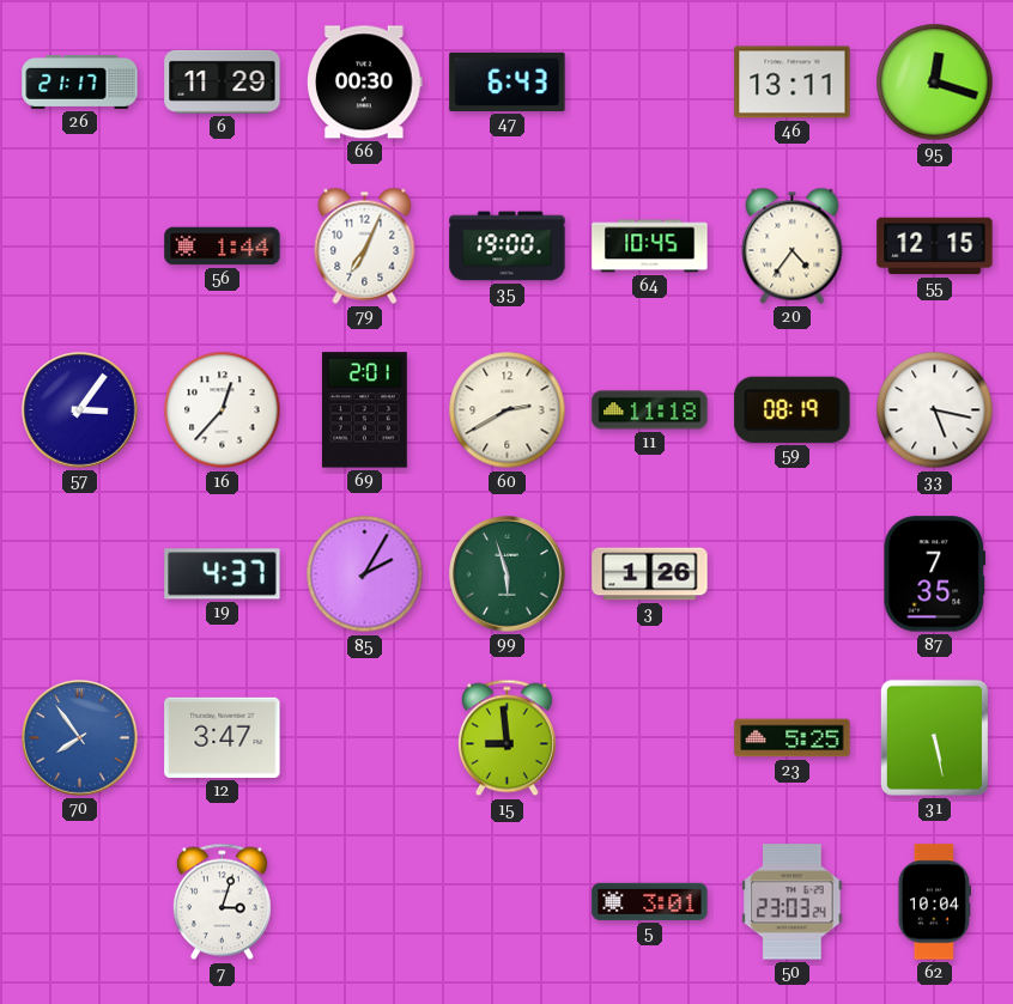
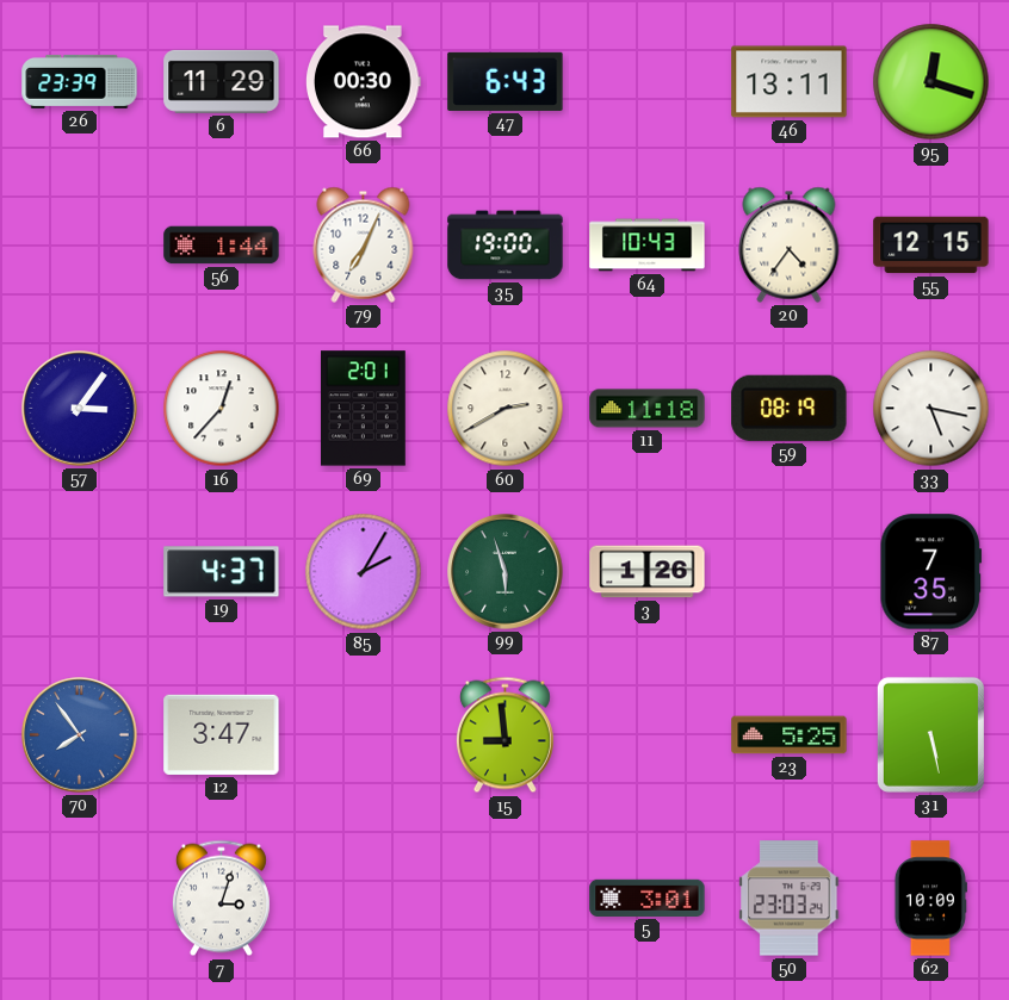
26: 21:17 -> 23:39 (80, 81)
64: 10:45 -> 10:43 (648, 246)
62: 10:04 -> 10:09 (930, 899)
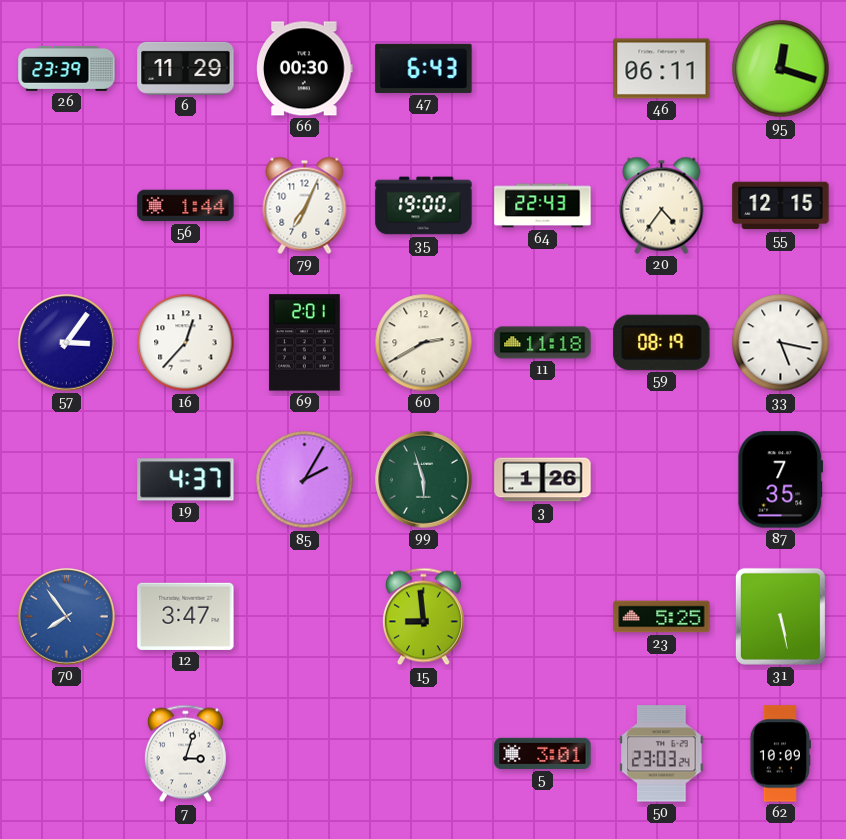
46: 13:11 -> 06:11 (662, 69)
64: 10:43 -> 22:43 (543, 206)
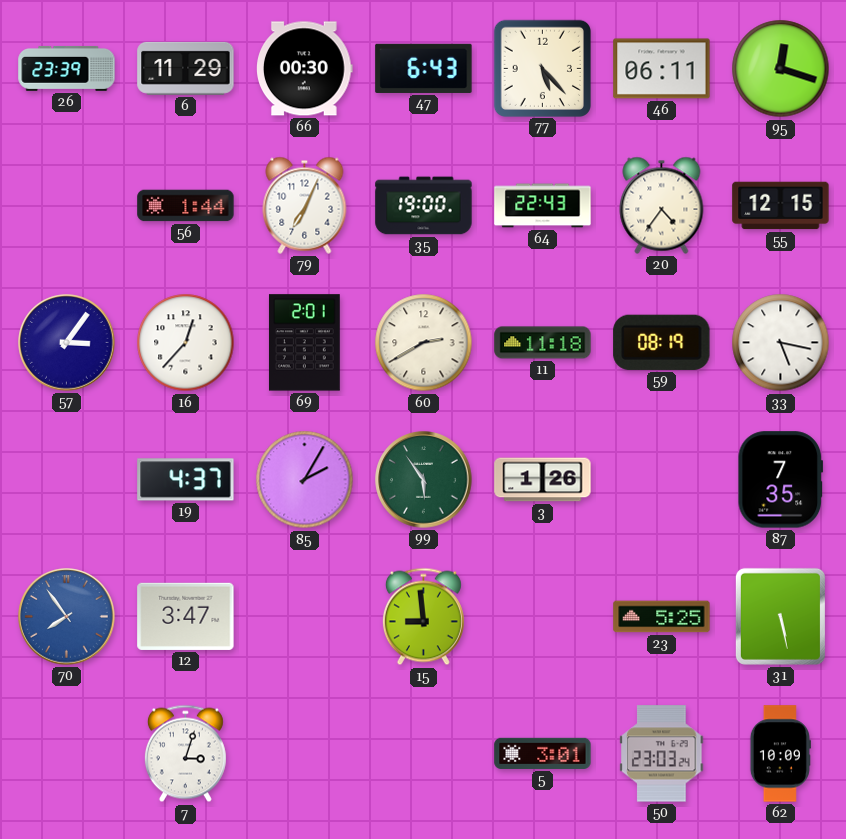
77: none -> 5:23 (542, 68)
99: 5:57 -> 5:54 (424, 480)
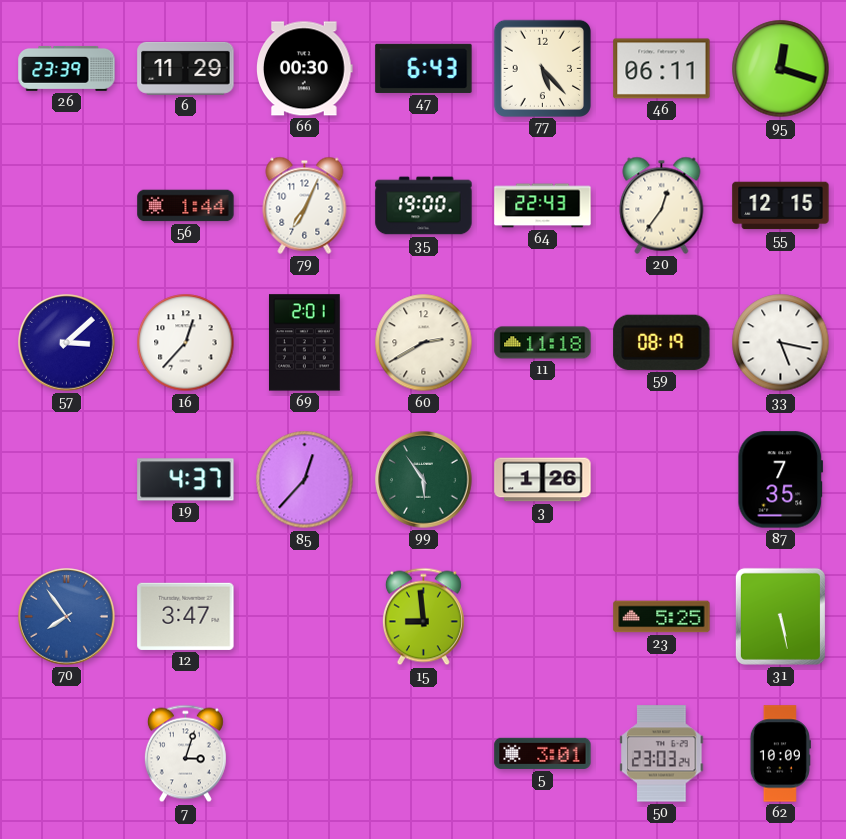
20: 4:36 -> 12:36 (662, 205)
57: 3:06 -> 3:08 (67, 343)
85: 2:05 -> 12:37 (305, 480)
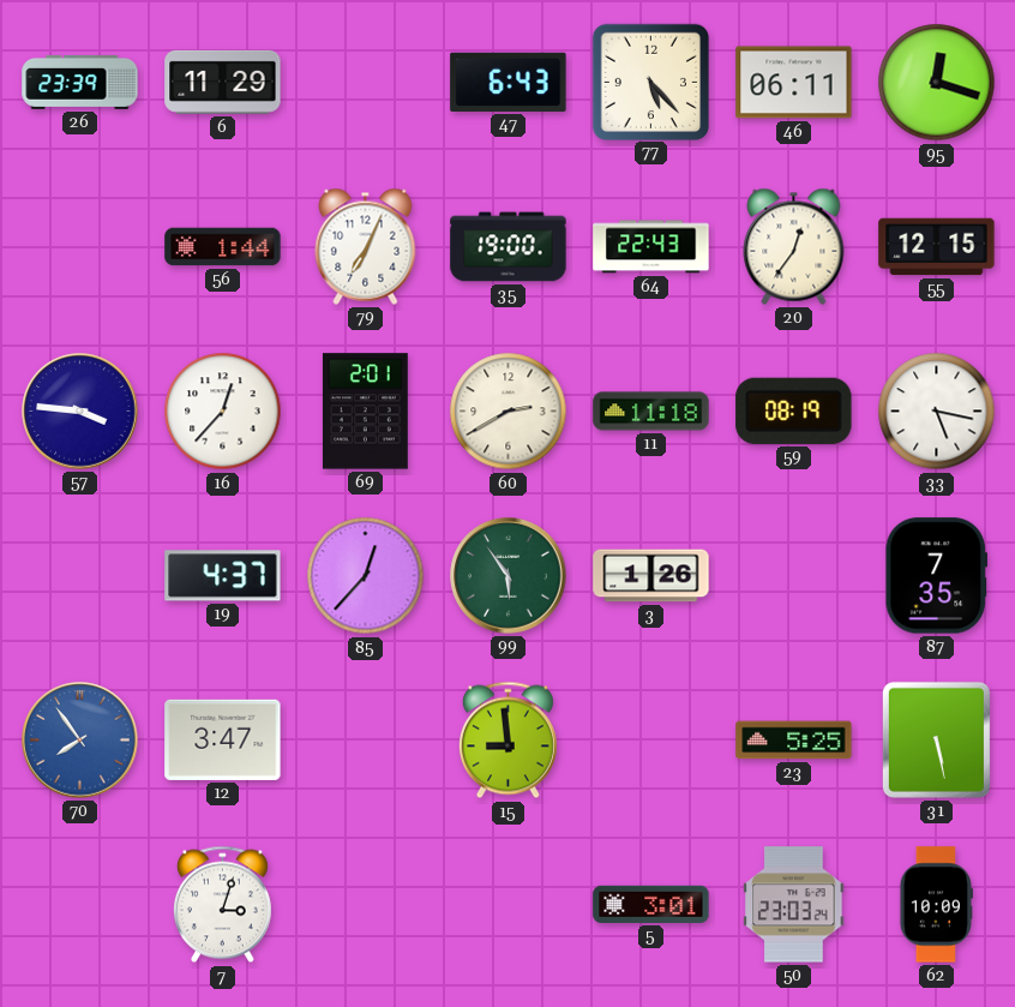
66: 00:30 -> none (305, 69)
57: 3:08 -> 3:46 (80, 412)
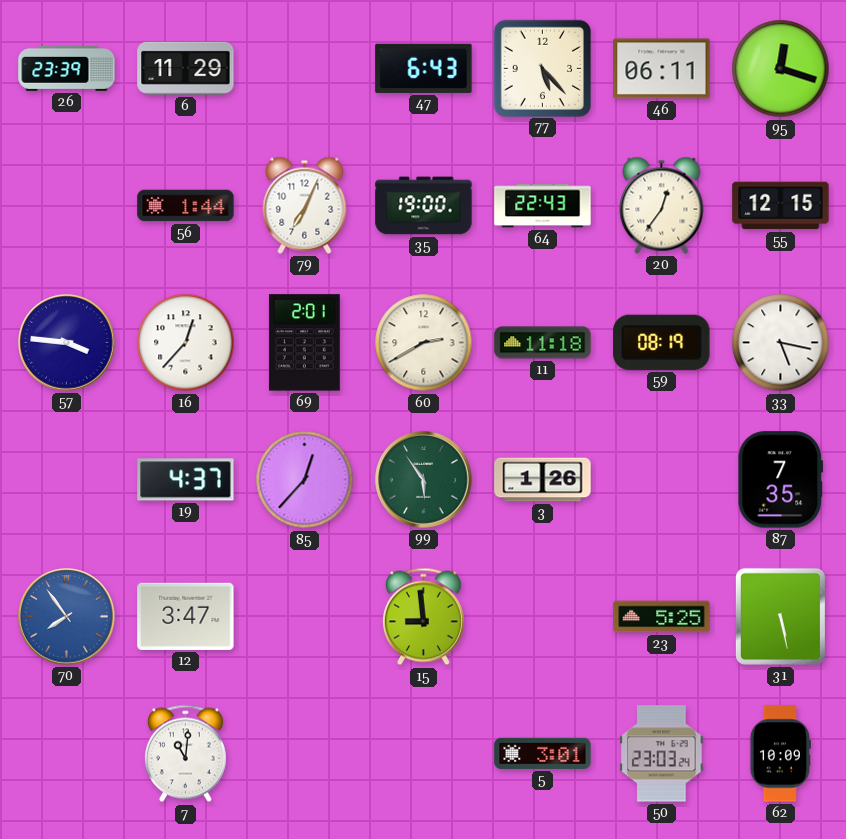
7: 3:03 -> 11:01 (185, 754)
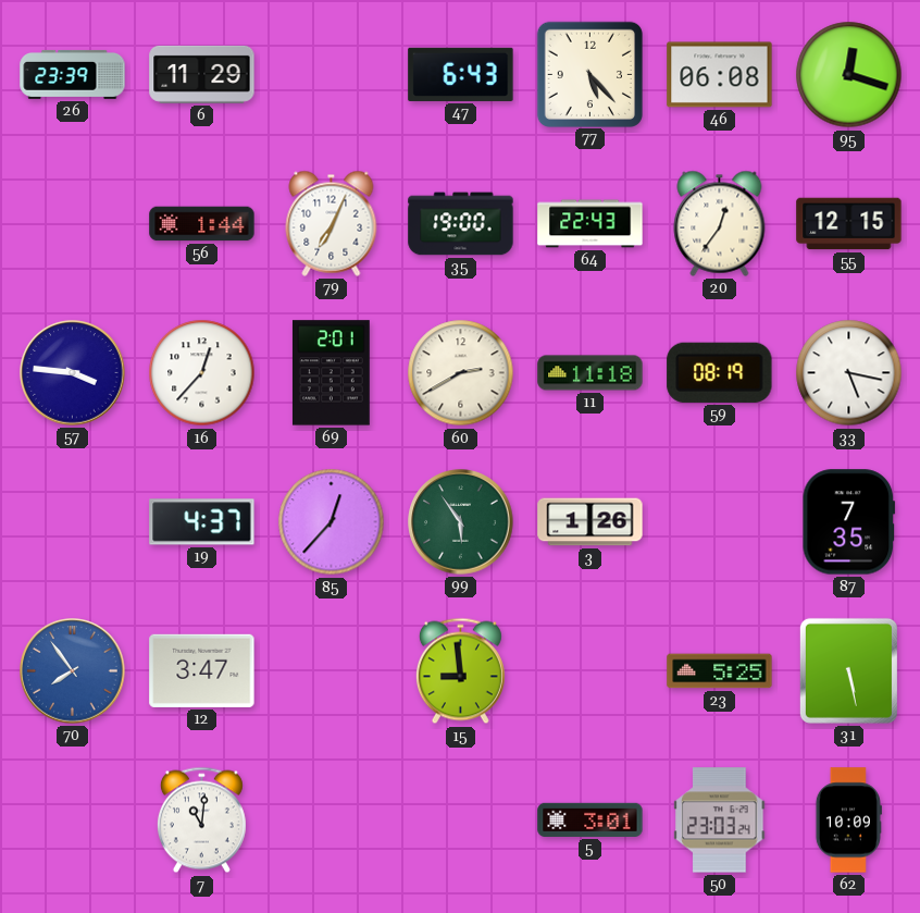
46: 06:11 -> 06:08 (720, 75)
